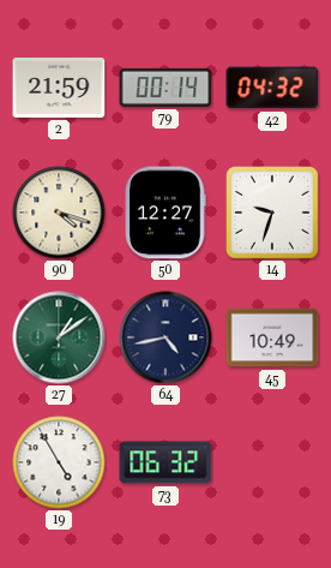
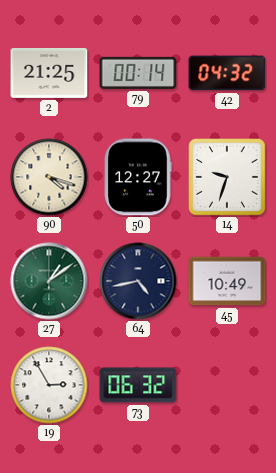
2: 21:59 -> 21:25 (49, 73)
19: 4:55 -> 2:55 (49, 385)
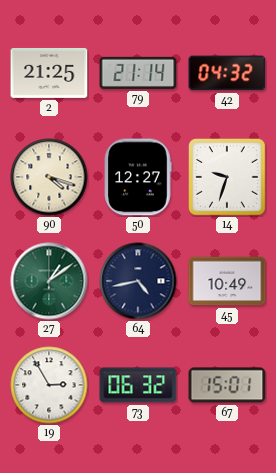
79: 00:14 -> 21:14 (138, 73)
67: none -> 15:01 (227, 385)
